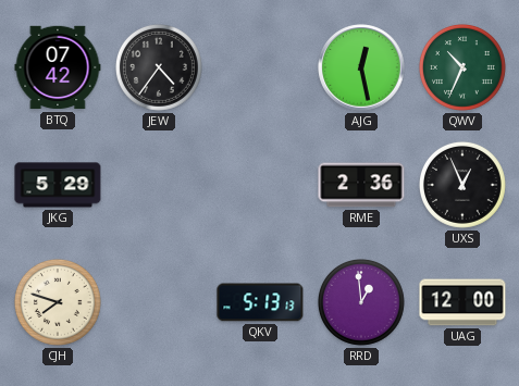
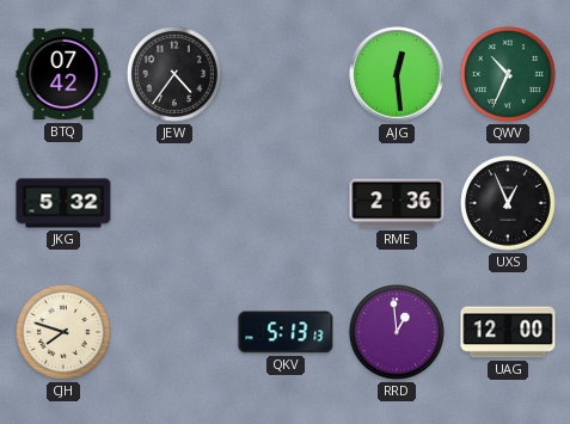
AJG: 12:28 -> 12:29 (397, 74)
JKG: 5:29 -> 5:32 (63, 203)
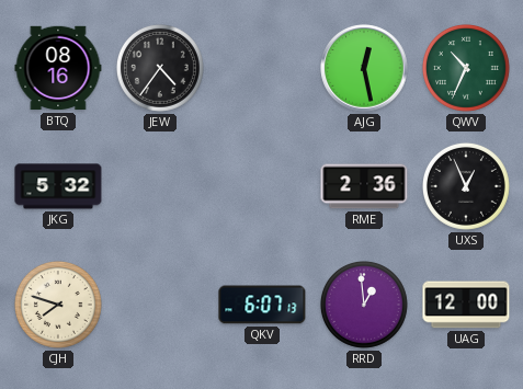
BTQ: 07:42 -> 08:16 (58, 68)
AJG: 12:29 -> 12:28 (364, 68)
QKV: 5:13 -> 6:07 (262, 305)
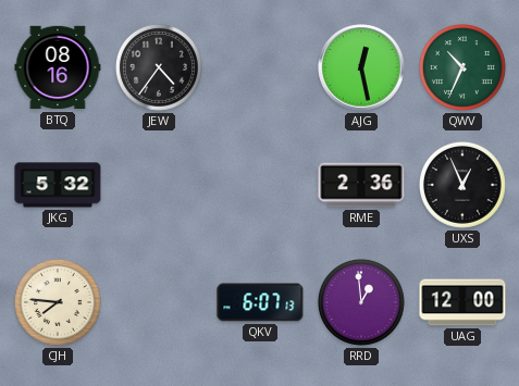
CJH: 7:48 -> 7:46 (58, 302)
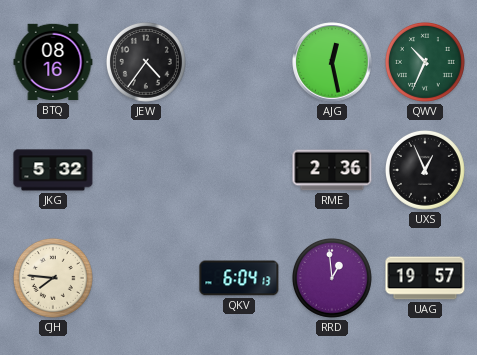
QKV: 6:07 -> 6:04 (239, 278)
UAG: 12:00 -> 19:57 (425, 278)
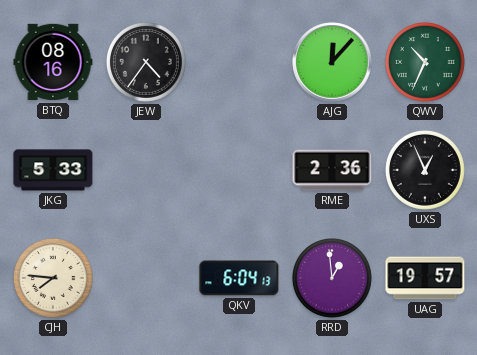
AJG: 12:28 -> 12:07 (332, 62)
JKG: 5:32 -> 5:33 (53, 170)
